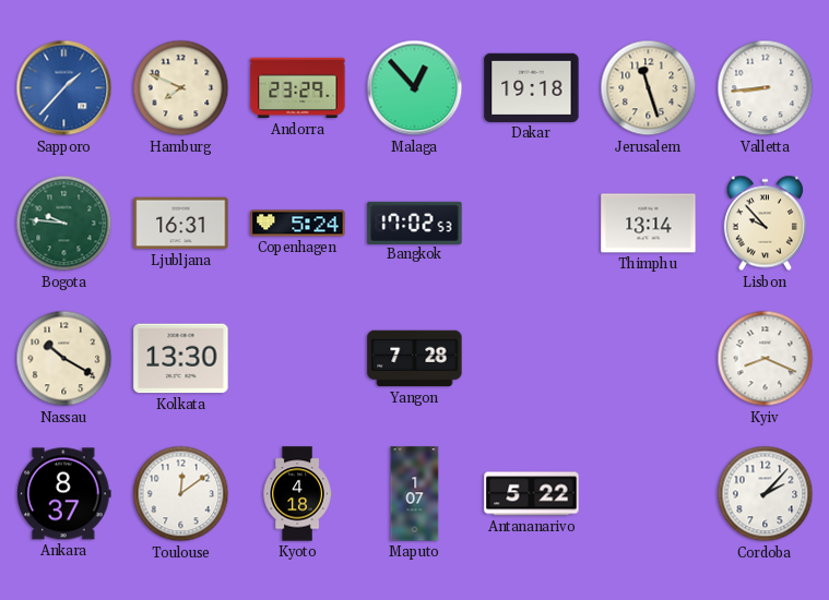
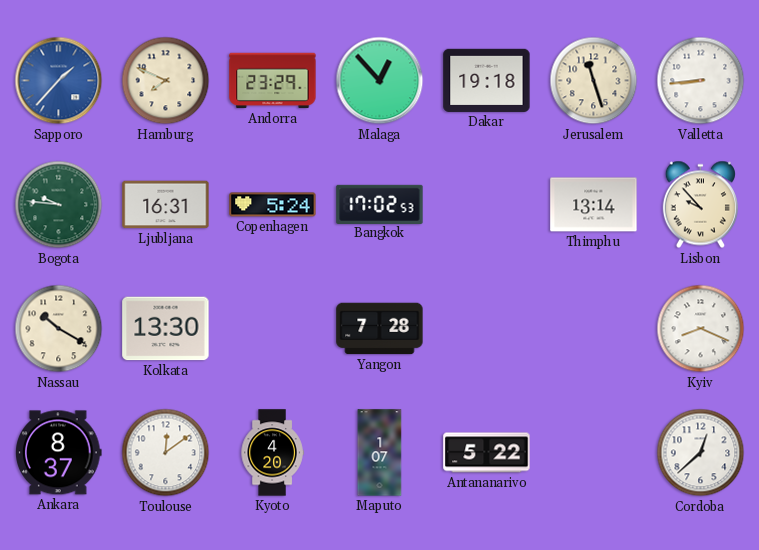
Kyoto: 4:18 -> 4:20 (272, 453)
Cordoba: 2:07 -> 12:38 (701, 453)
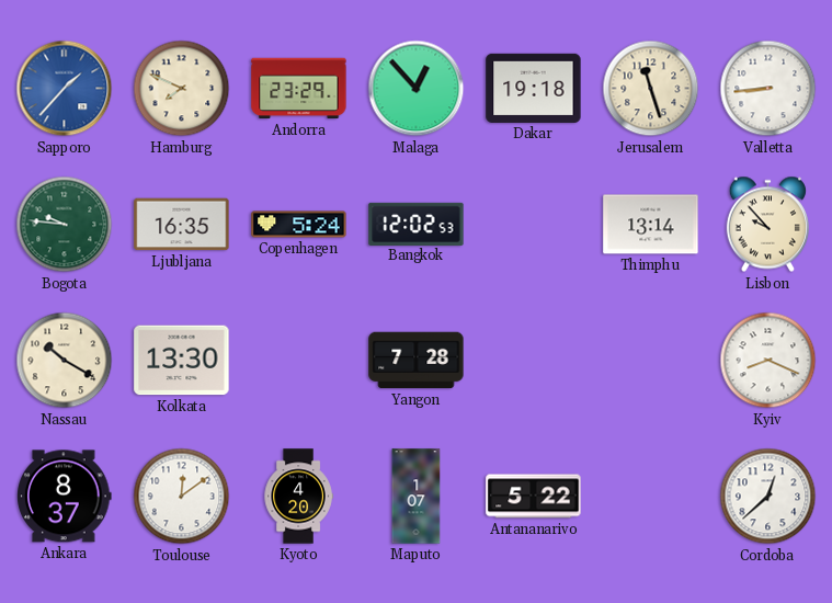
Ljubljana: 16:31 -> 16:35 (182, 225)
Bangkok: 17:02 -> 12:02 (417, 224)
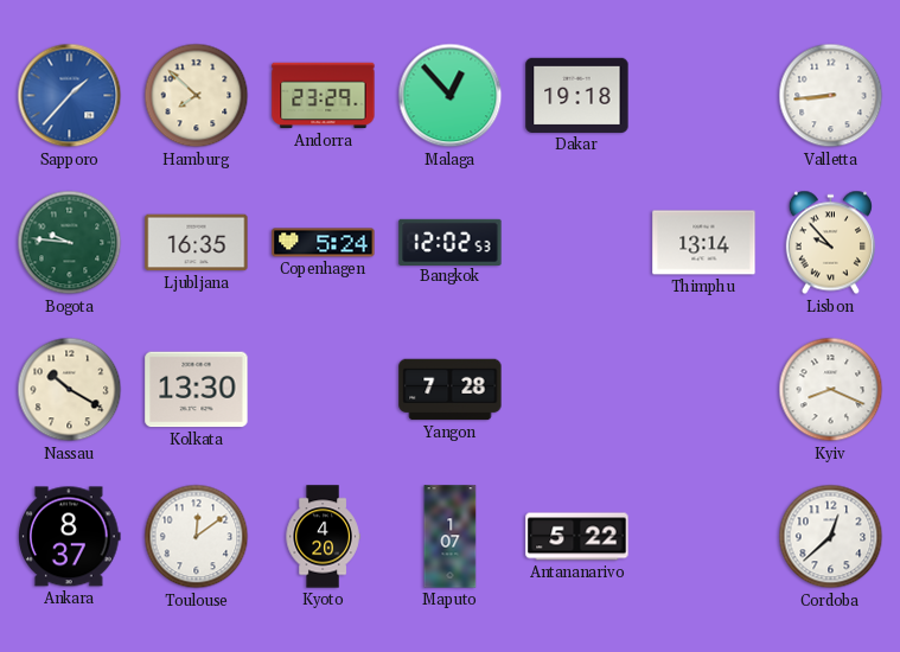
Hamburg: 7:49 -> 7:52 (197, 96)
Jerusalem: 11:27 -> none (651, 89)
